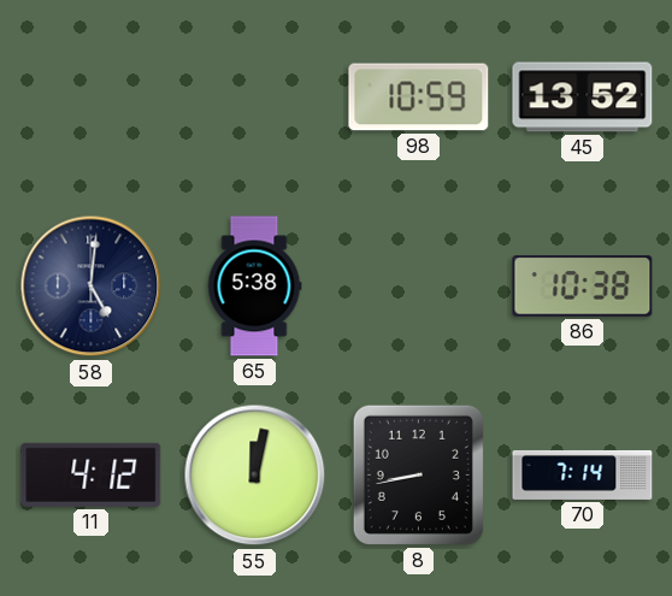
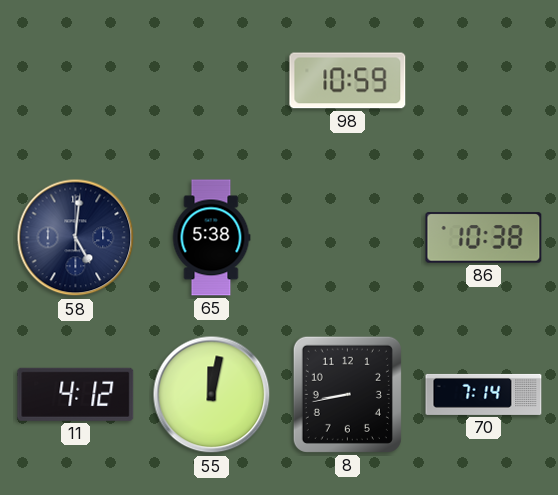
45: 13:52 -> none (583, 98)
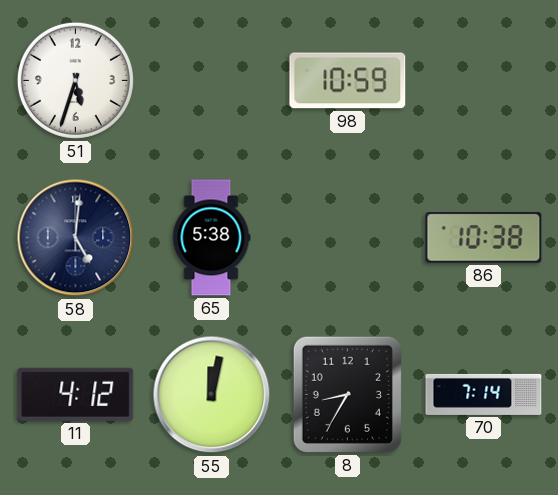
51: none -> 5:33 (75, 80)
8: 8:43 -> 8:35 (347, 394)
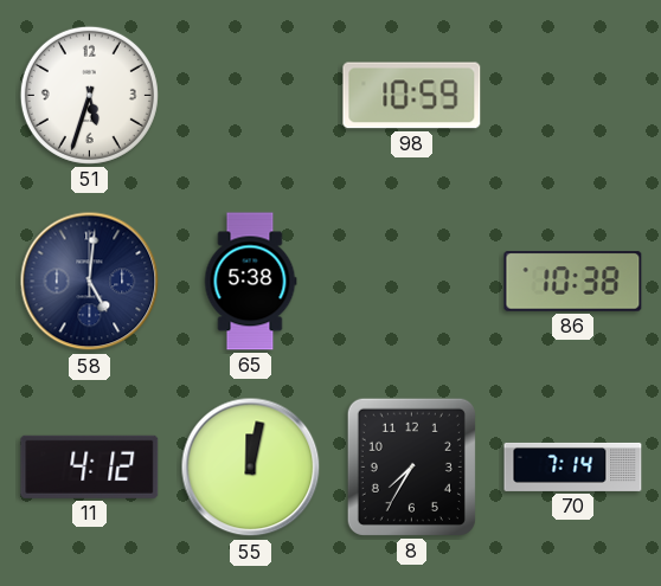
8: 8:35 -> 7:35 (411, 466)
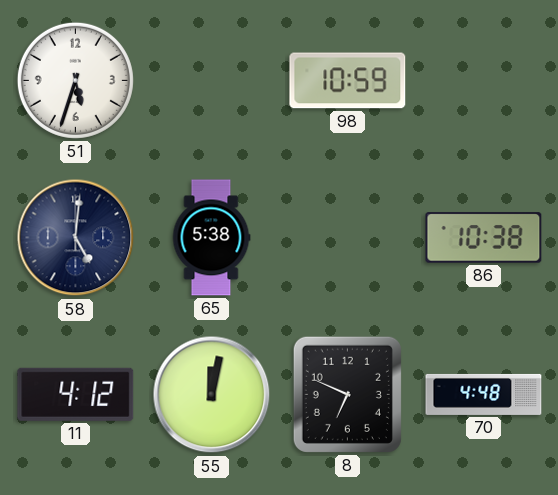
8: 7:35 -> 6:49 (347, 394)
70: 7:14 -> 4:48 (484, 394)
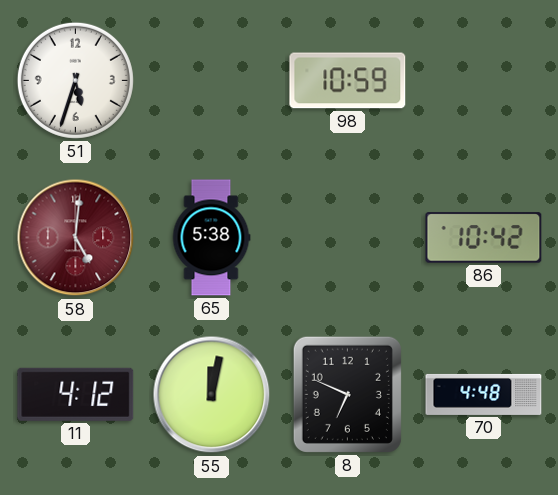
58 dial: navy -> burgundy (76, 238)
86: 10:38 -> 10:42 (484, 238)
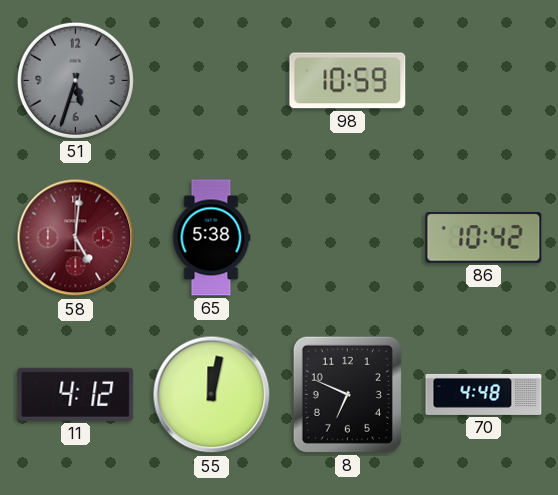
51 dial: white -> grey (75, 80)
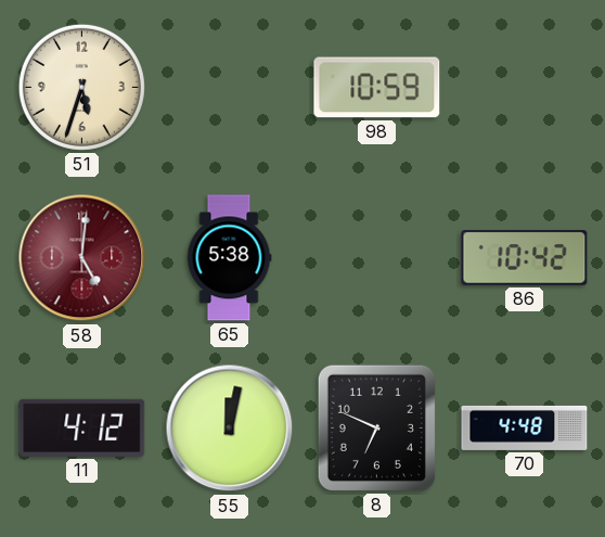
51 dial: grey -> cream (81, 87)
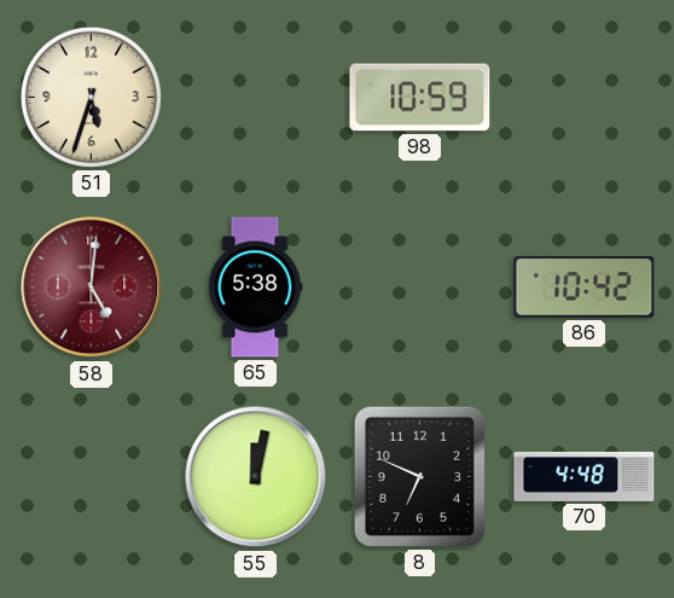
11: 4:12 -> none (82, 427)
